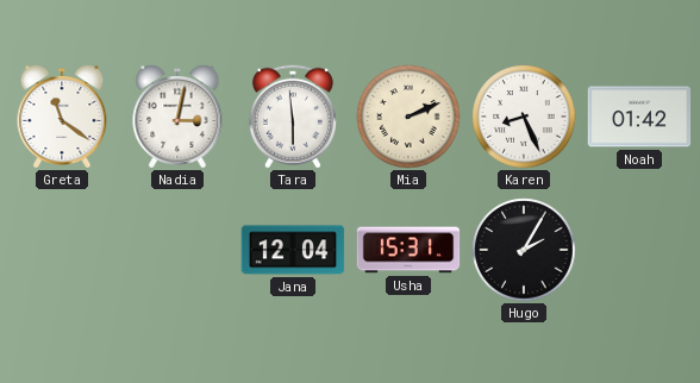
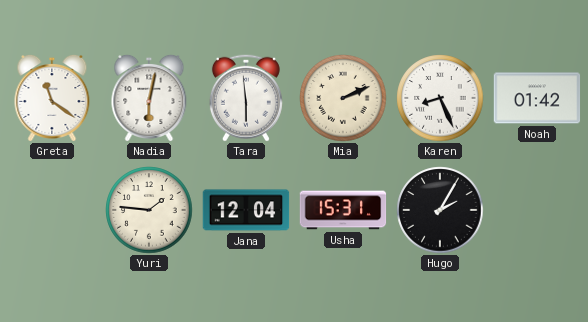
Nadia: 3:02 -> 6:02 (149, 98)
Yuri: none -> 1:46 (149, 210)
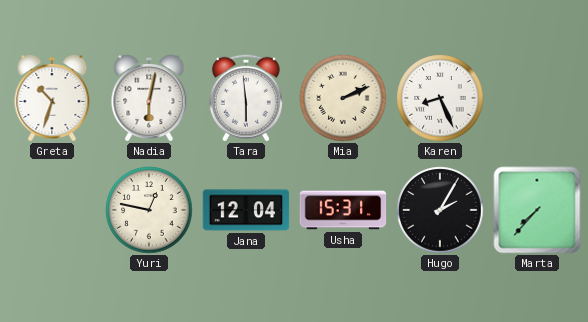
Greta: 11:21 -> 10:33 (52, 98)
Noah: 01:42 -> none (537, 98)
Yuri: 1:46 -> 12:47 (149, 210)
Marta: none -> 7:37 (537, 210)
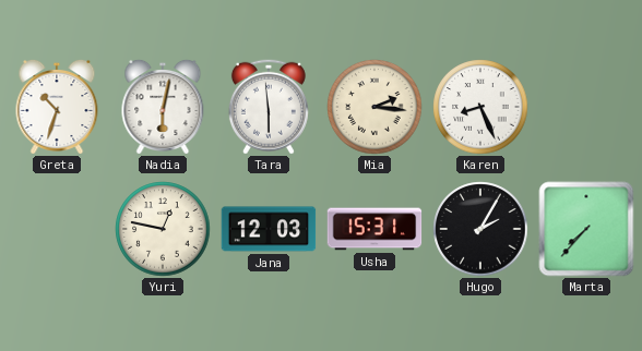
Mia: 2:11 -> 2:16 (374, 107)
Jana: 12:04 -> 12:03 (269, 229)
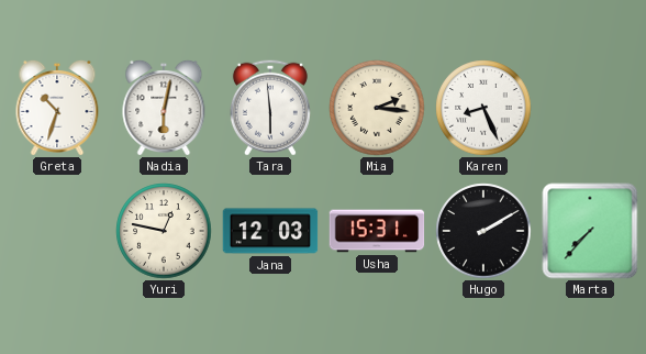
Hugo: 2:05 -> 2:10 (483, 231)
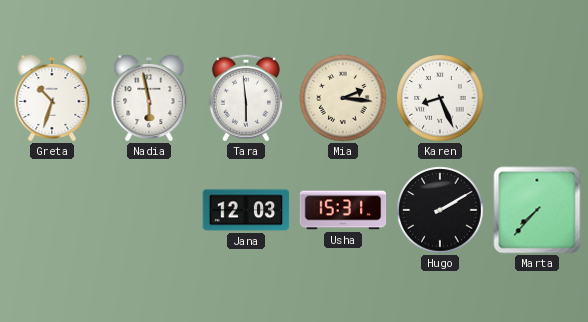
Nadia: 6:02 -> 5:58 (149, 98)
Yuri: 12:47 -> none (164, 231)
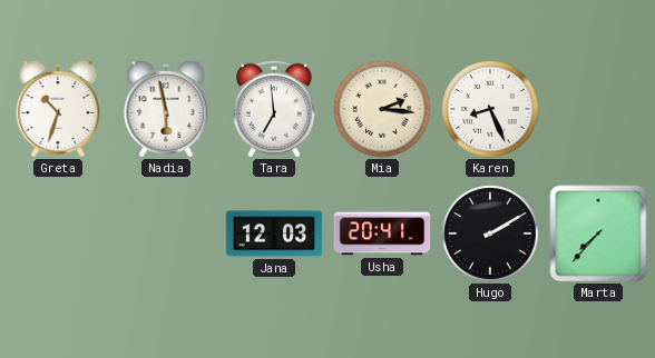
Tara: 5:59 -> 6:59 (274, 109)
Usha: 15:31 -> 20:41 (382, 233)
